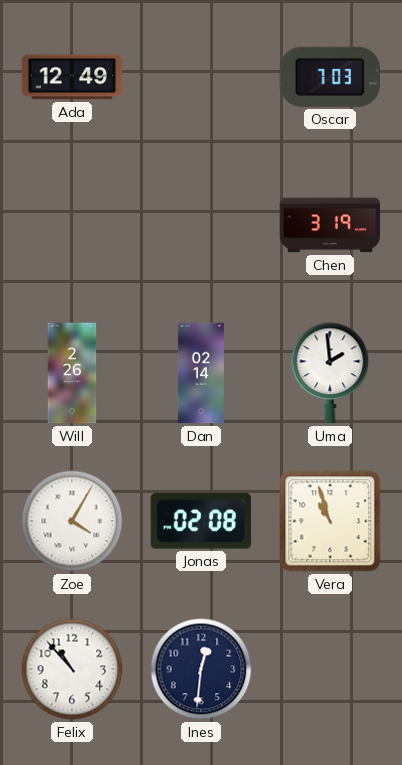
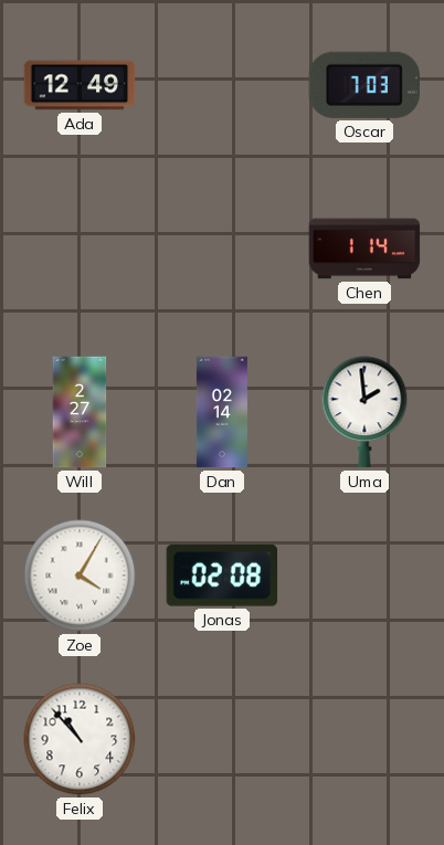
Chen: 3:19 -> 1:14 (364, 249)
Will: 2:26 -> 2:27 (80, 412)
Vera: 10:57 -> none (330, 521)
Ines: 12:31 -> none (201, 669)
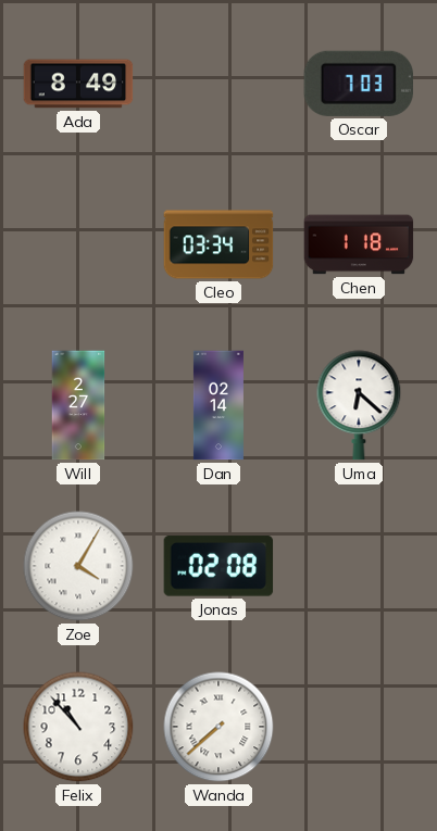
Ada: 12:49 -> 8:49 (78, 84)
Cleo: none -> 03:34 (218, 244)
Chen: 1:14 -> 1:18 (359, 244)
Uma: 1:59 -> 6:22 (359, 405)
Wanda: none -> 7:38 (218, 727)
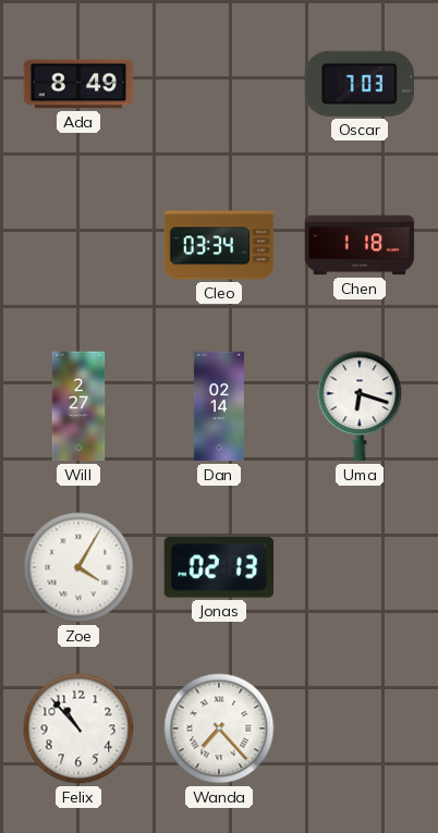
Uma: 6:22 -> 6:18 (360, 406)
Jonas: 02:08 -> 02:13 (219, 567)
Wanda: 7:38 -> 7:23 (219, 728)
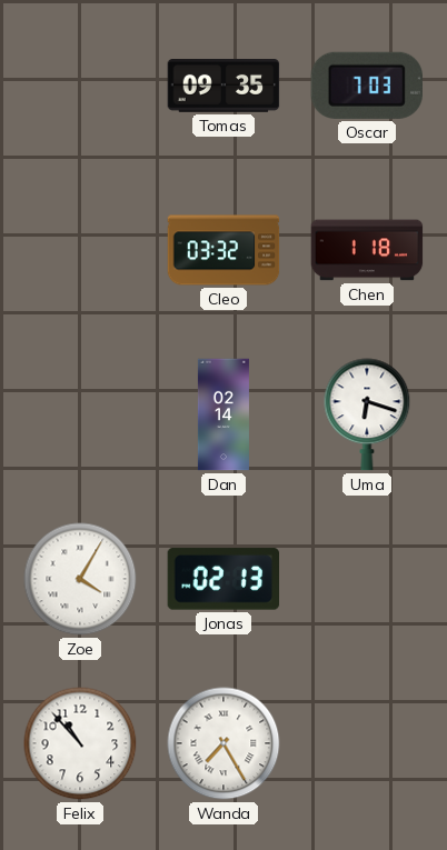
Ada: 8:49 -> none (78, 84)
Tomas: none -> 09:35 (223, 87)
Cleo: 03:34 -> 03:32 (223, 250)
Will: 2:27 -> none (78, 406)
Wanda: 7:23 -> 7:25 (223, 743)
